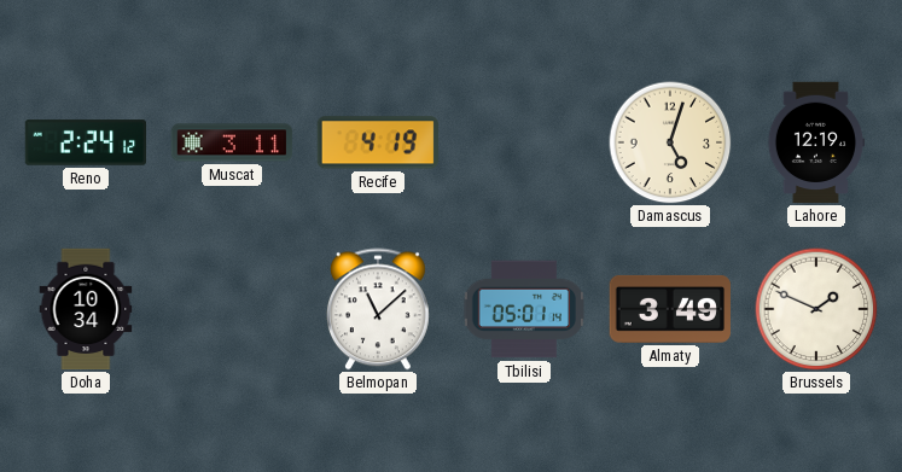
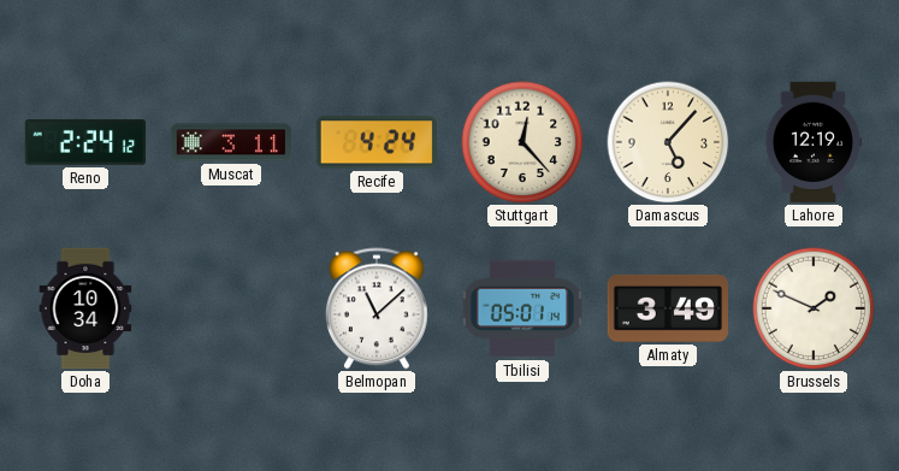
Recife: 4:19 -> 4:24 (377, 142)
Stuttgart: none -> 12:23 (522, 142)
Damascus: 5:03 -> 5:07 (668, 142)
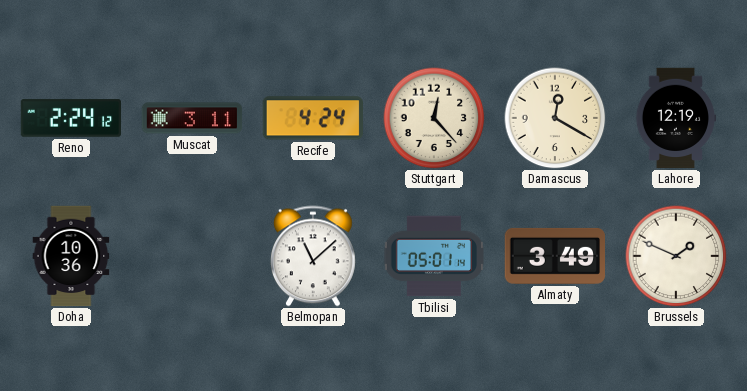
Damascus: 5:07 -> 12:20 (555, 118)
Doha: 10:34 -> 10:36 (71, 256)
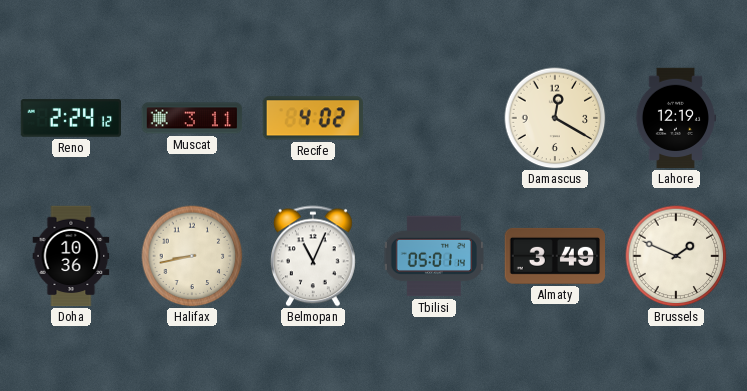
Recife: 4:24 -> 4:02 (313, 118)
Stuttgart: 12:23 -> none (434, 118)
Halifax: none -> 8:43 (192, 256)
Belmopan: 11:08 -> 11:04 (313, 256)
